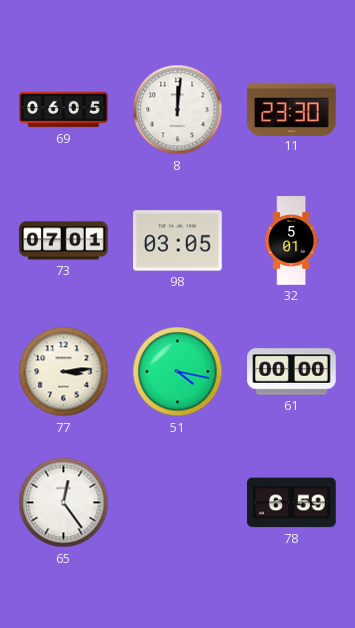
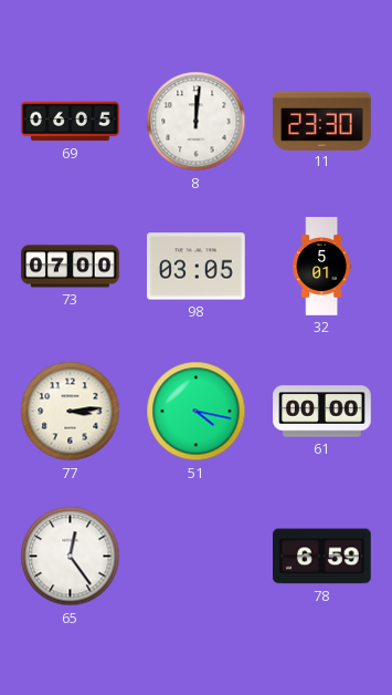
73: 07:01 -> 07:00 (71, 267)
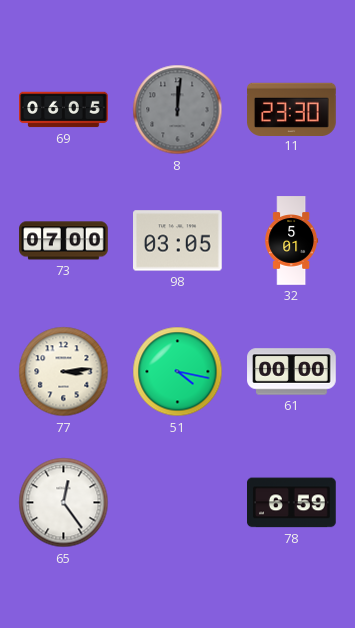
8 dial: white -> grey (178, 110)
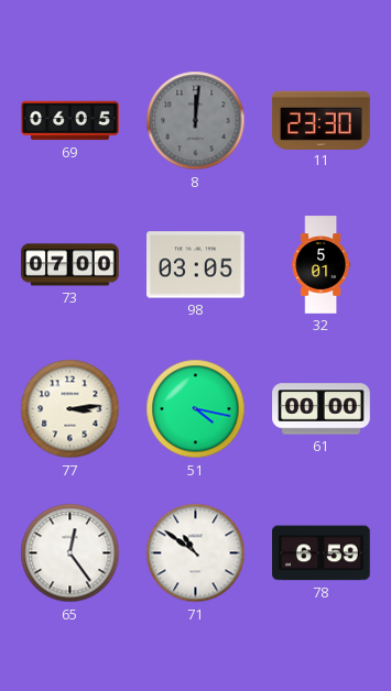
71: none -> 10:51 (196, 553)
